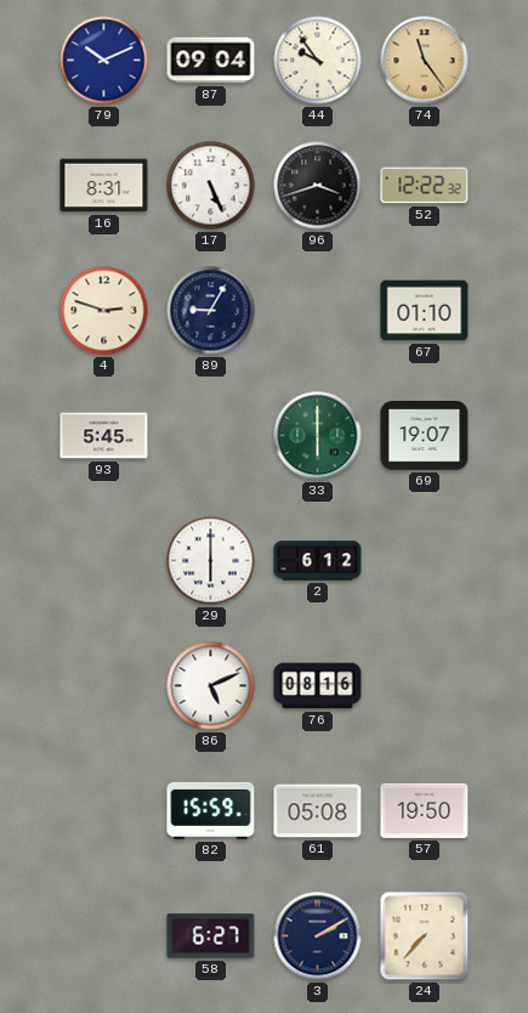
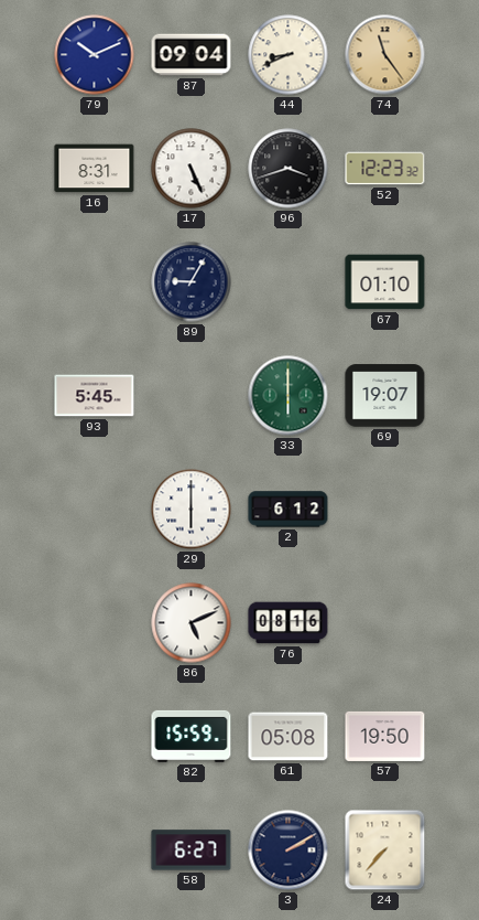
44: 9:54 -> 8:41 (289, 55)
52: 12:22 -> 12:23 (385, 169)
4: 2:48 -> none (104, 311)
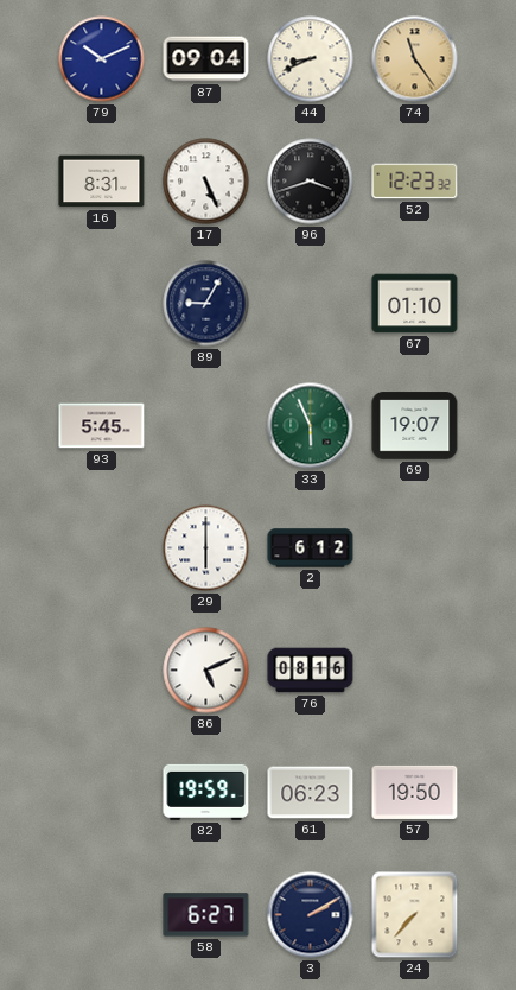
33: 6:00 -> 5:56 (311, 426)
82: 15:59 -> 19:59 (206, 792)
61: 05:08 -> 06:23 (311, 793)
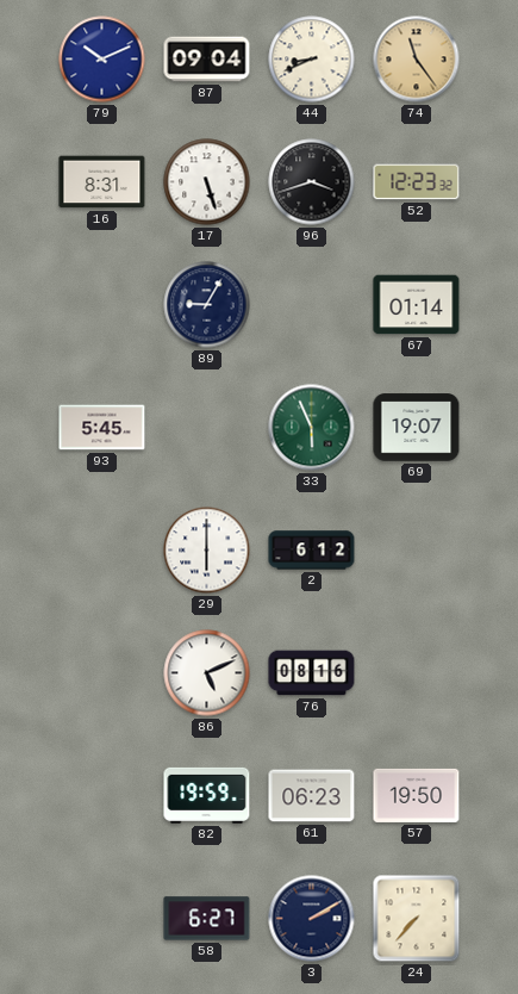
17: 5:26 -> 5:27 (207, 182)
67: 01:10 -> 01:14 (417, 305)
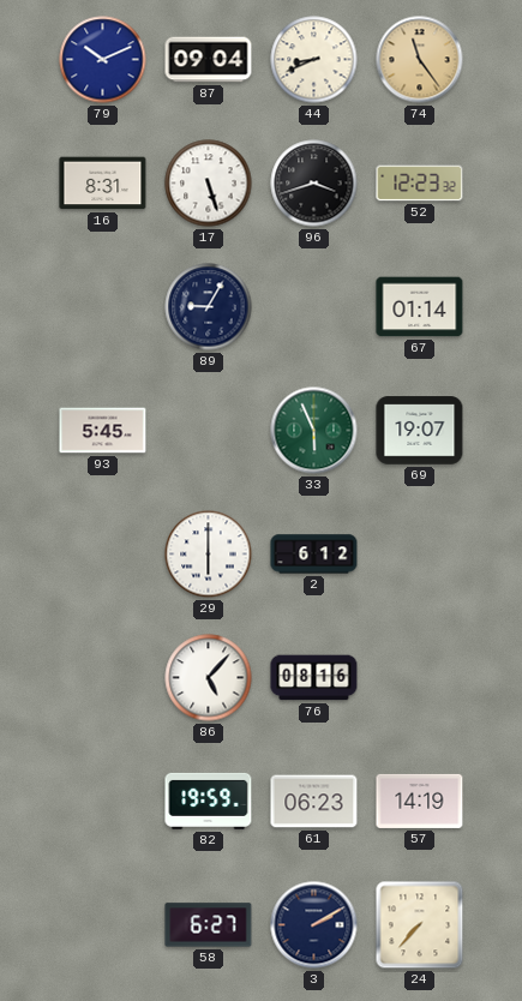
86: 5:11 -> 5:07 (209, 678)
57: 19:50 -> 14:19 (420, 801)
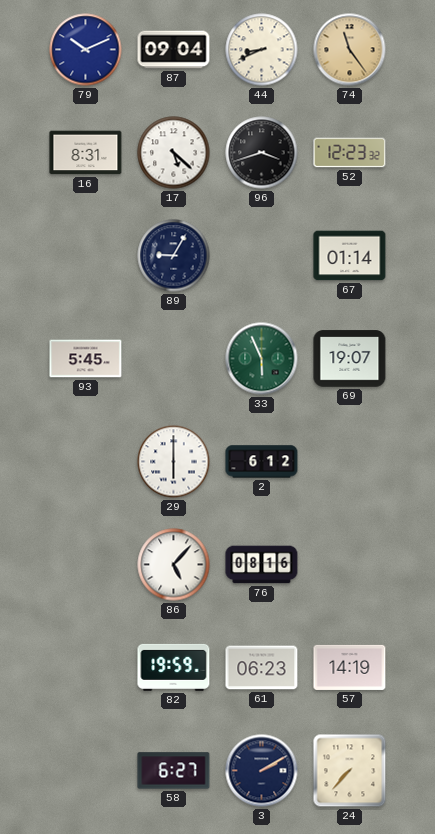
17: 5:27 -> 5:22 (174, 153)
